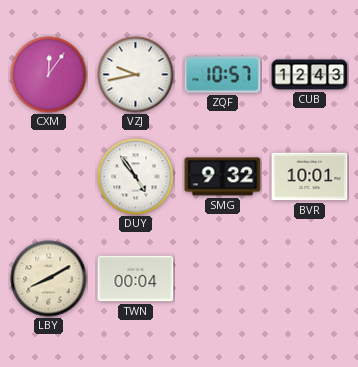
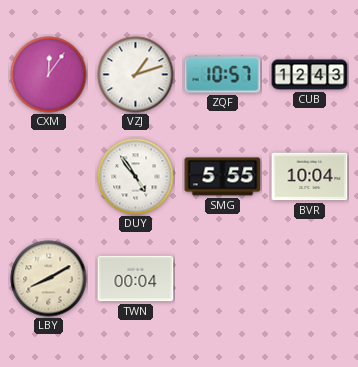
VZJ: 9:43 -> 1:12 (136, 75)
SMG: 9:32 -> 5:55 (223, 177)
BVR: 10:01 -> 10:04 (310, 177)
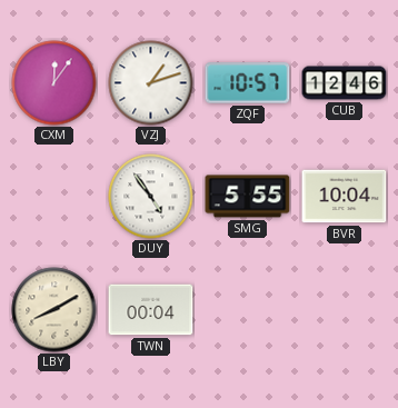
CUB: 12:43 -> 12:46 (345, 83)
